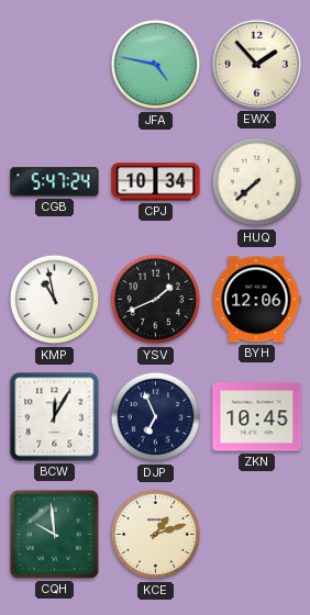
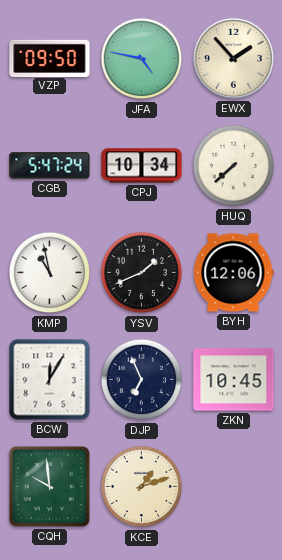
VZP: none -> 09:50 (50, 58)
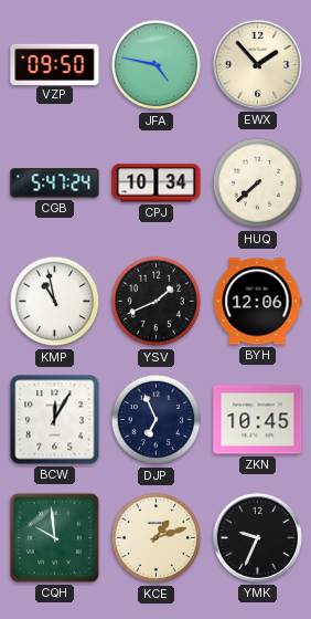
YMK: none -> 9:34 (257, 537)
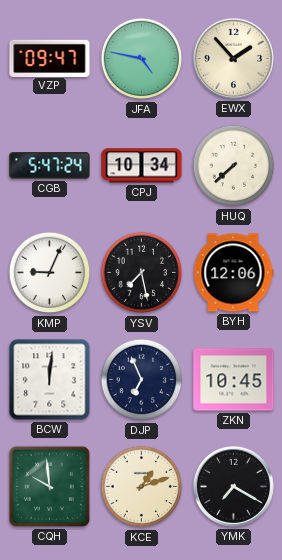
VZP: 09:50 -> 09:47 (50, 58)
KMP: 10:58 -> 9:04 (50, 273)
YSV: 1:41 -> 7:28 (142, 273)
BCW: 12:05 -> 12:01 (50, 380)
YMK: 9:34 -> 7:20 (233, 486)
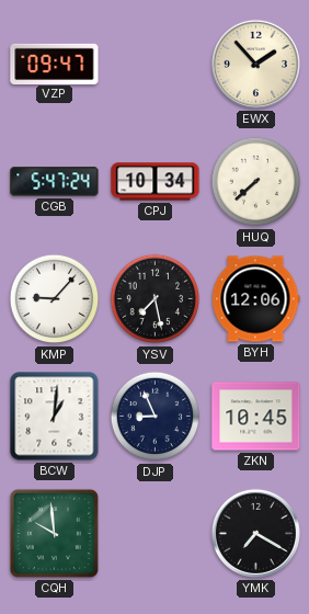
JFA: 4:47 -> none (142, 59)
KMP: 9:04 -> 9:07 (55, 299)
BCW: 12:01 -> 1:01 (55, 417)
DJP: 6:56 -> 8:56 (156, 417)
KCE: 1:12 -> none (142, 487)
